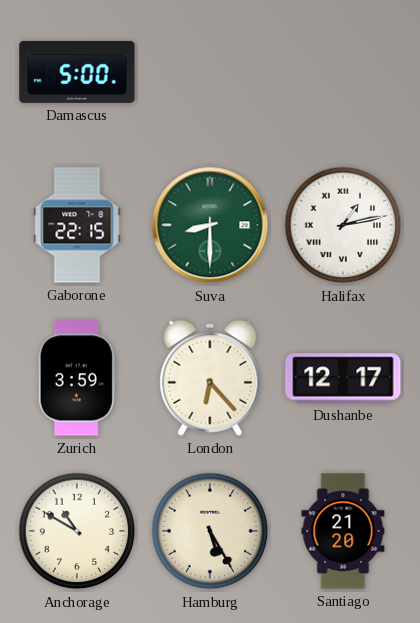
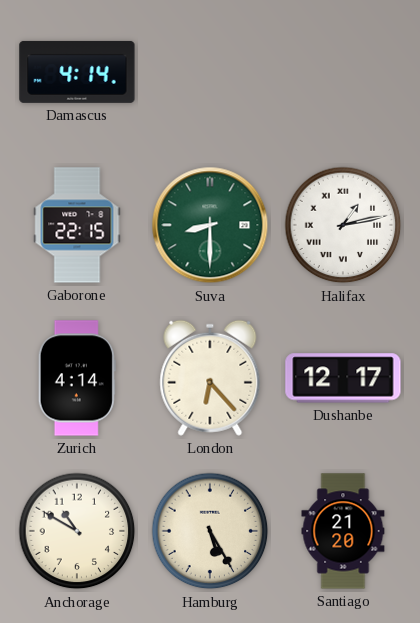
Damascus: 5:00 -> 4:14 (77, 72)
Zurich: 3:59 -> 4:14 (77, 378)
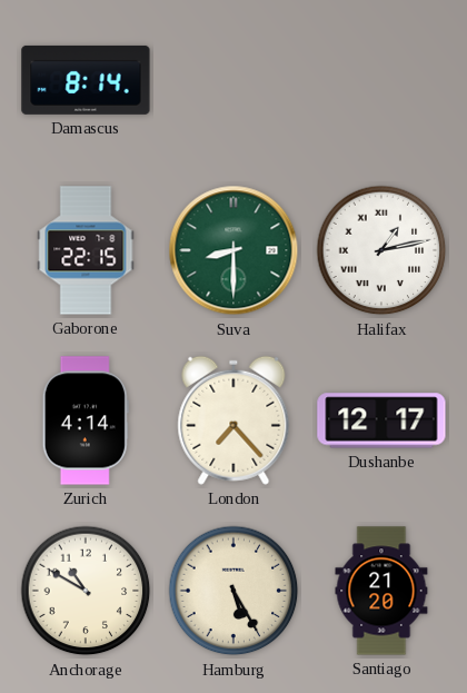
Damascus: 4:14 -> 8:14 (86, 80)
London: 6:23 -> 7:23 (233, 420)
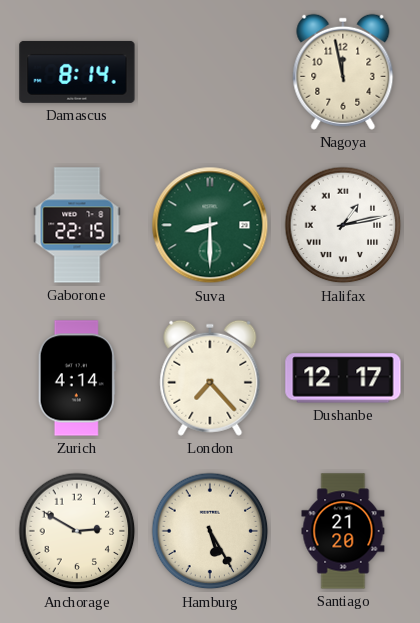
Nagoya: none -> 11:58 (343, 72)
Anchorage: 10:50 -> 2:50 (77, 531)
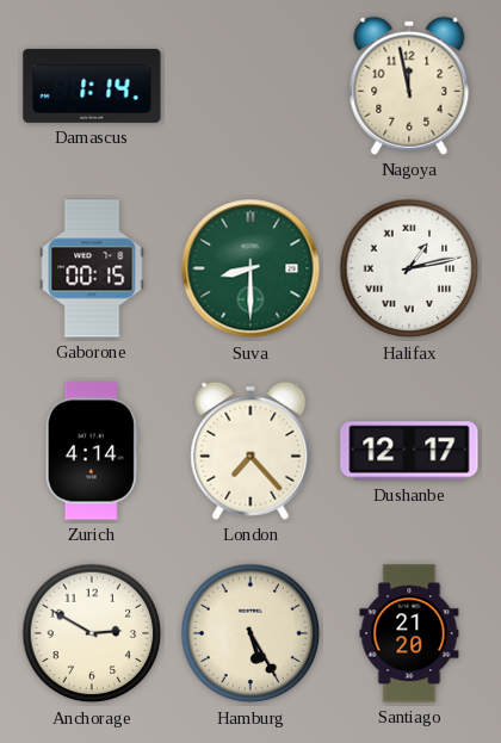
Damascus: 8:14 -> 1:14 (92, 86)
Gaborone: 22:15 -> 00:15 (92, 268)
